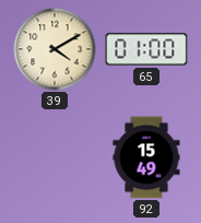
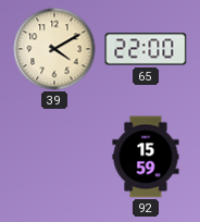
65: 01:00 -> 22:00 (146, 49)
92: 15:49 -> 15:59 (146, 157)
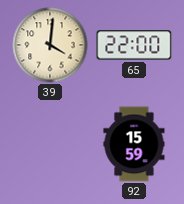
39: 4:10 -> 4:01 (50, 45)
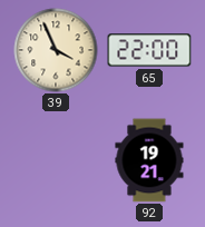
39: 4:01 -> 3:56 (56, 50)
92: 15:59 -> 19:21 (149, 160)
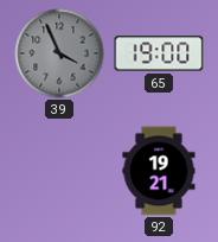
39 dial: cream -> grey (59, 53)
65: 22:00 -> 19:00 (159, 53)
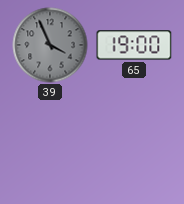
92: 19:21 -> none (159, 171)
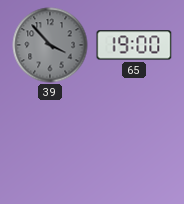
39: 3:56 -> 3:53 (50, 45)
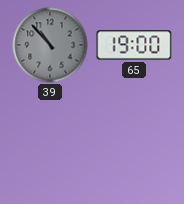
39: 3:53 -> 10:53 (50, 45)
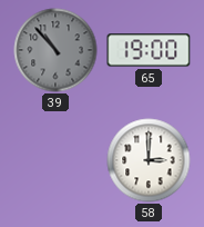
58: none -> 3:00 (149, 160)
